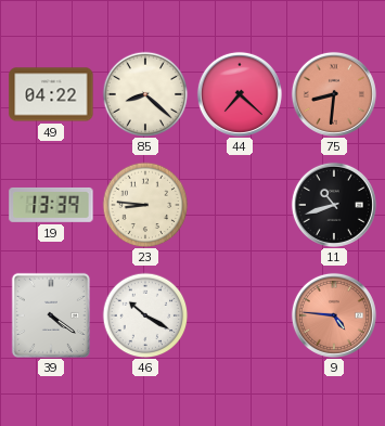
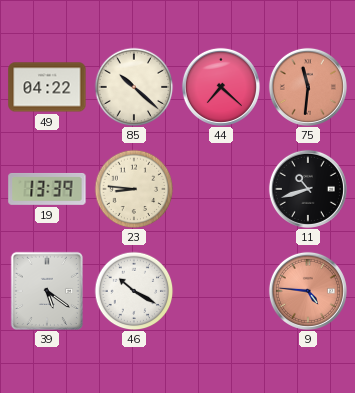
85: 8:22 -> 10:22 (134, 87)
75: 8:31 -> 11:31 (308, 87)
39: 4:21 -> 5:21 (47, 291)
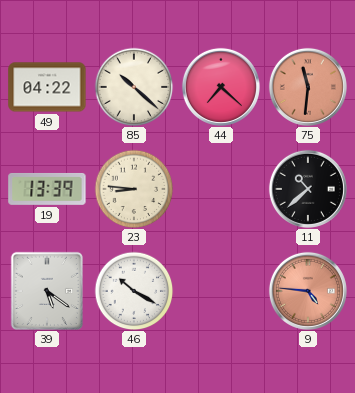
11: 10:42 -> 10:38 (308, 189)
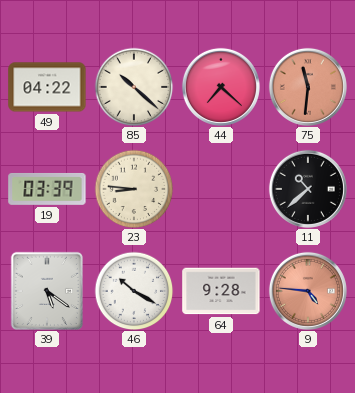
19: 13:39 -> 03:39 (47, 189)
64: none -> 9:28 (221, 291)
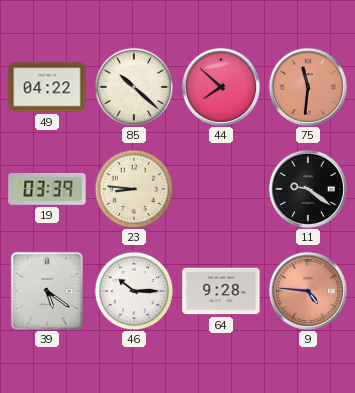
44: 7:22 -> 7:52 (221, 87)
11: 10:38 -> 9:21 (308, 189)
46: 10:20 -> 10:15 (134, 291)
